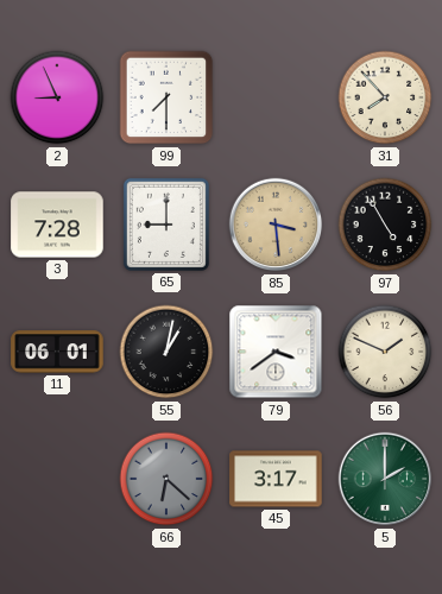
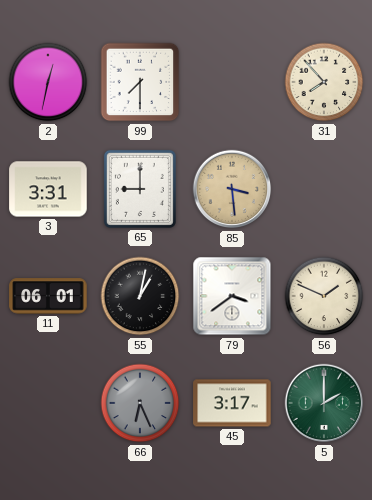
2: 8:56 -> 12:32 (48, 82)
3: 7:28 -> 3:31 (48, 189)
97: 4:55 -> none (385, 225)
66: 6:22 -> 6:26 (140, 403)
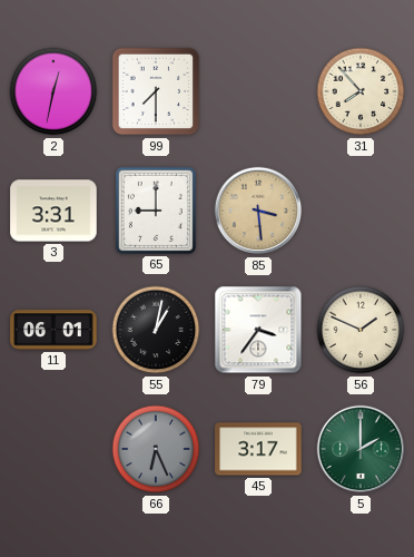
79: 3:39 -> 3:36 (258, 330)
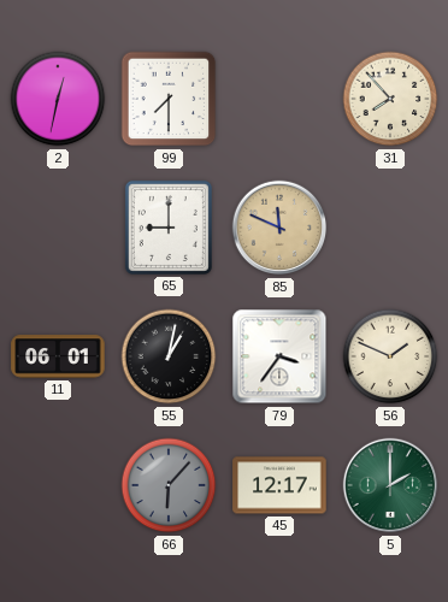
3: 3:31 -> none (53, 211)
85: 3:29 -> 11:49 (279, 228)
66: 6:26 -> 6:07 (169, 485)
45: 3:17 -> 12:17 (279, 485)
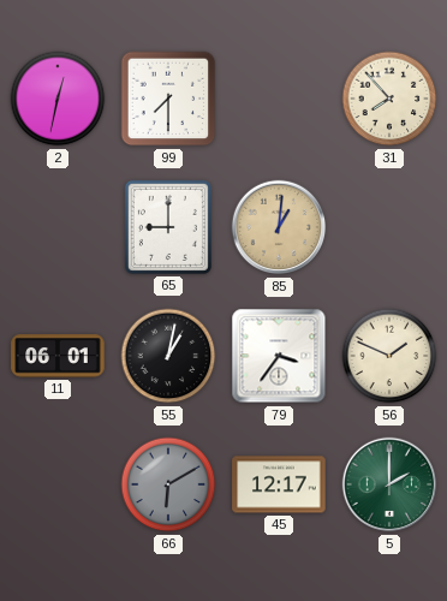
85: 11:49 -> 1:01 (279, 227)
66: 6:07 -> 6:10 (168, 484)
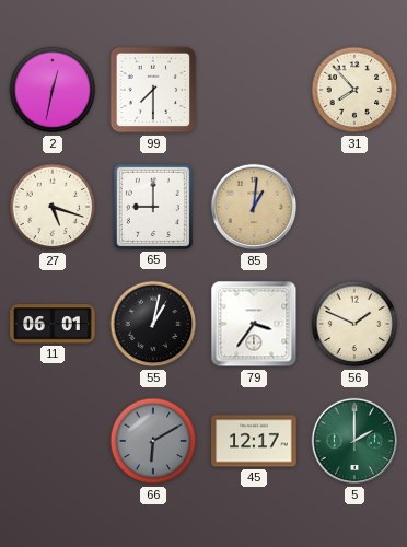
27: none -> 5:18 (53, 207)
